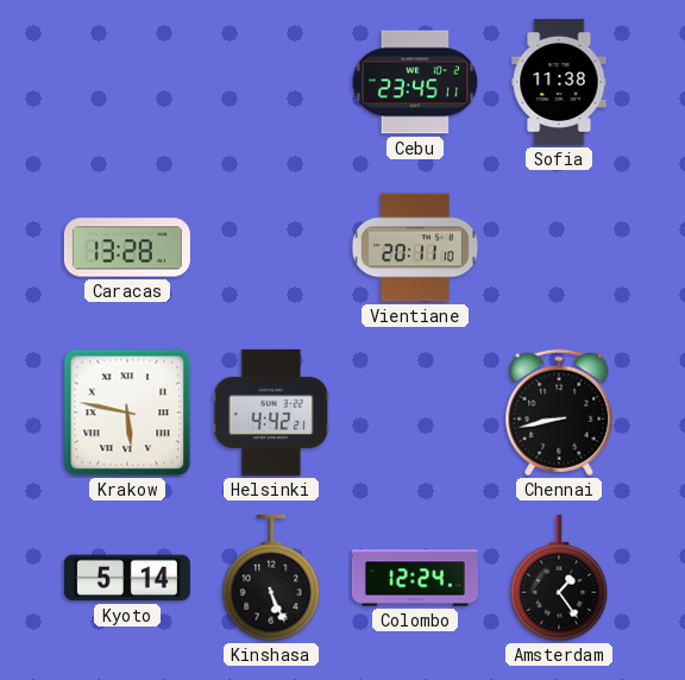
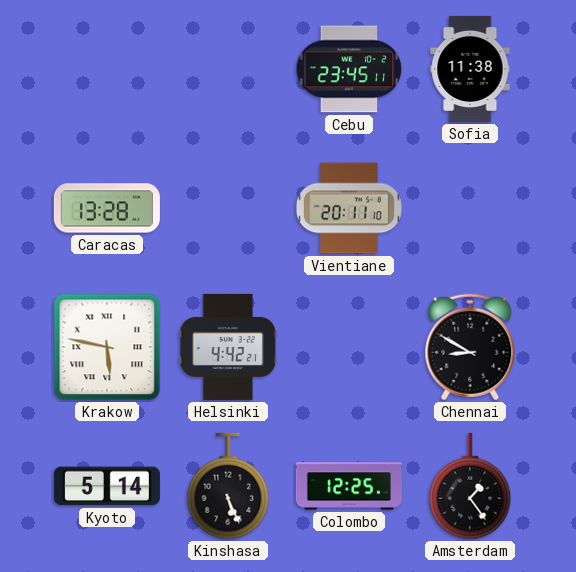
Chennai: 8:43 -> 8:50 (470, 347)
Colombo: 12:24 -> 12:25 (349, 486)
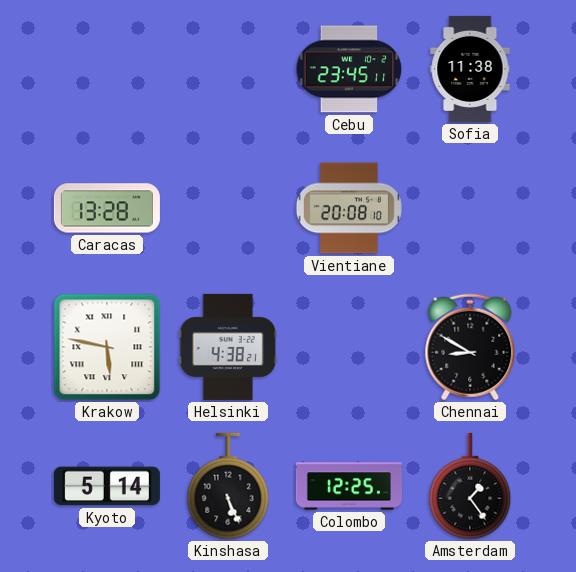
Vientiane: 20:11 -> 20:08 (349, 208)
Helsinki: 4:42 -> 4:38 (228, 347)
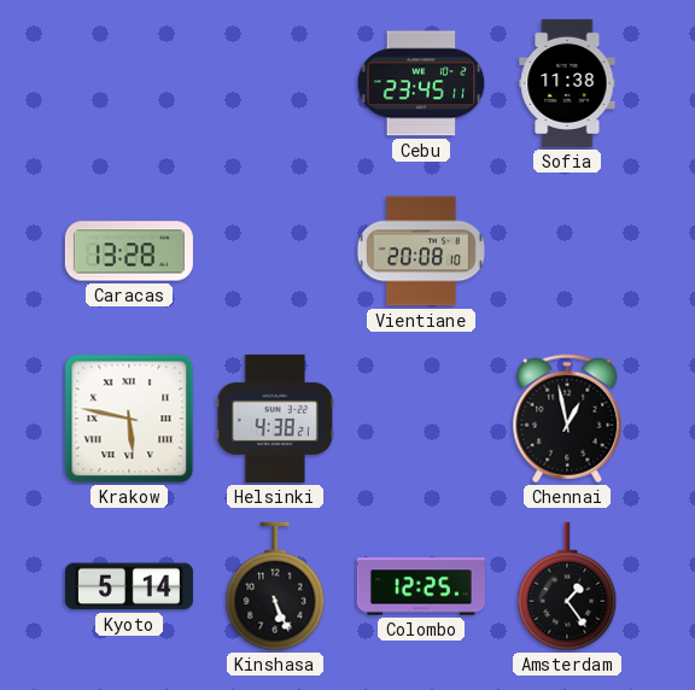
Chennai: 8:50 -> 12:58 (567, 419)
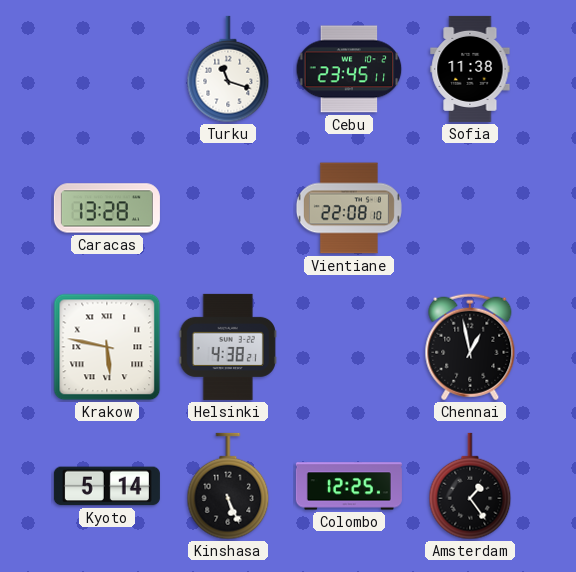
Turku: none -> 11:18 (228, 69)
Vientiane: 20:08 -> 22:08 (349, 208)
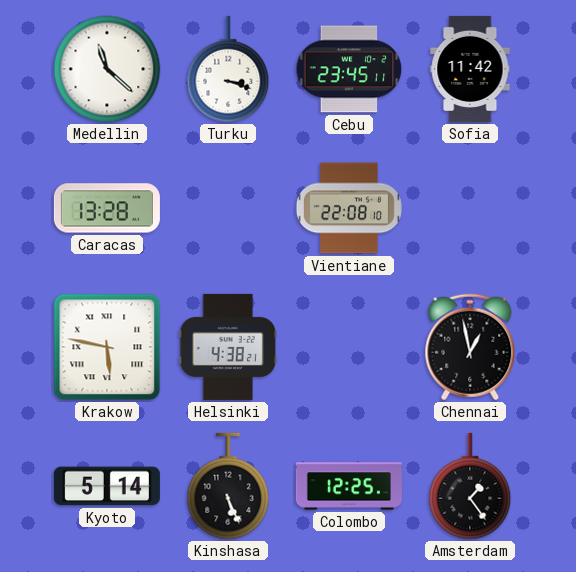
Medellin: none -> 11:22 (107, 69)
Turku: 11:18 -> 3:18 (228, 69)
Sofia: 11:38 -> 11:42 (470, 69)
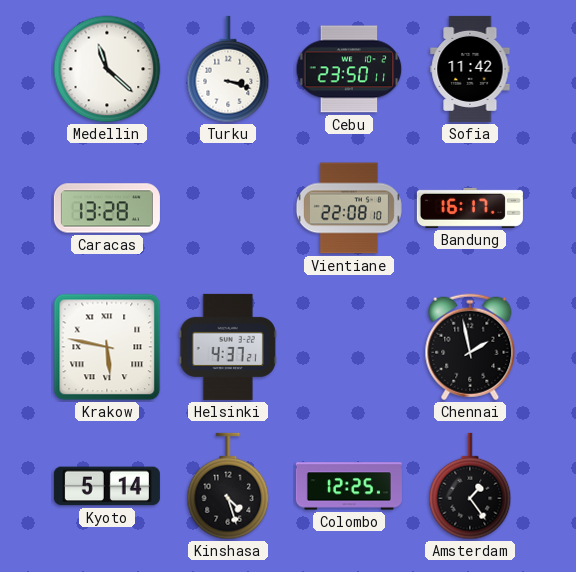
Cebu: 23:45 -> 23:50 (349, 69)
Bandung: none -> 16:17 (470, 208)
Helsinki: 4:38 -> 4:37 (228, 347)
Chennai: 12:58 -> 1:58 (470, 347)
Kinshasa: 5:26 -> 4:27 (228, 486)
